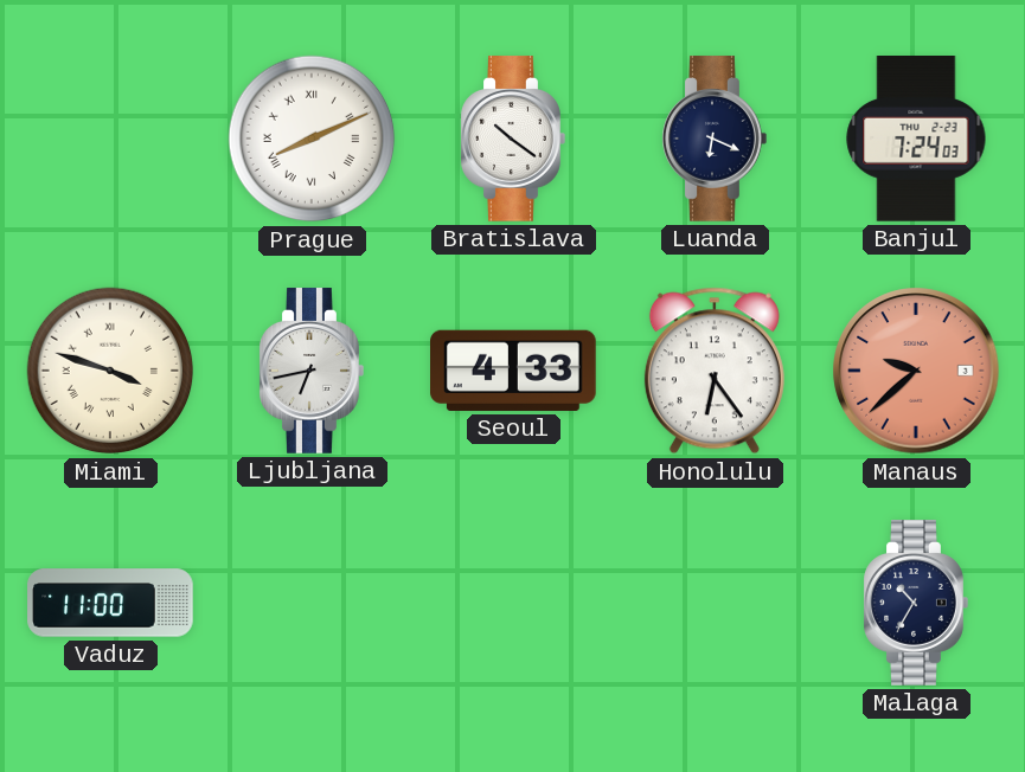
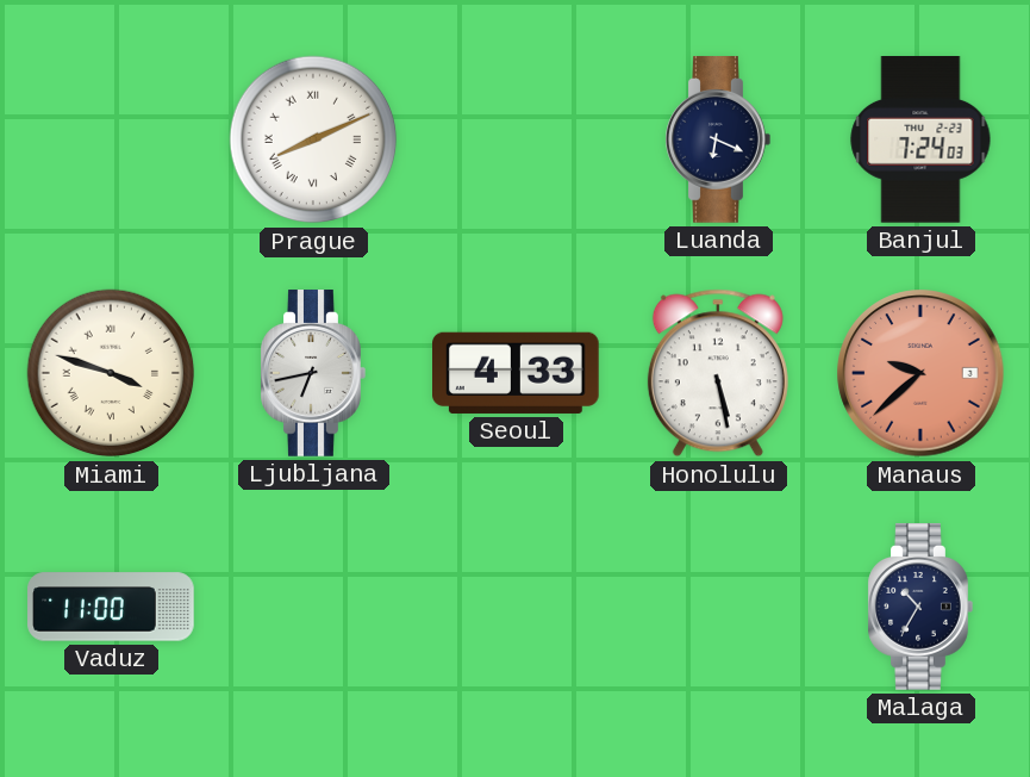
Bratislava: 10:21 -> none (513, 139)
Honolulu: 6:24 -> 5:28 (718, 373)
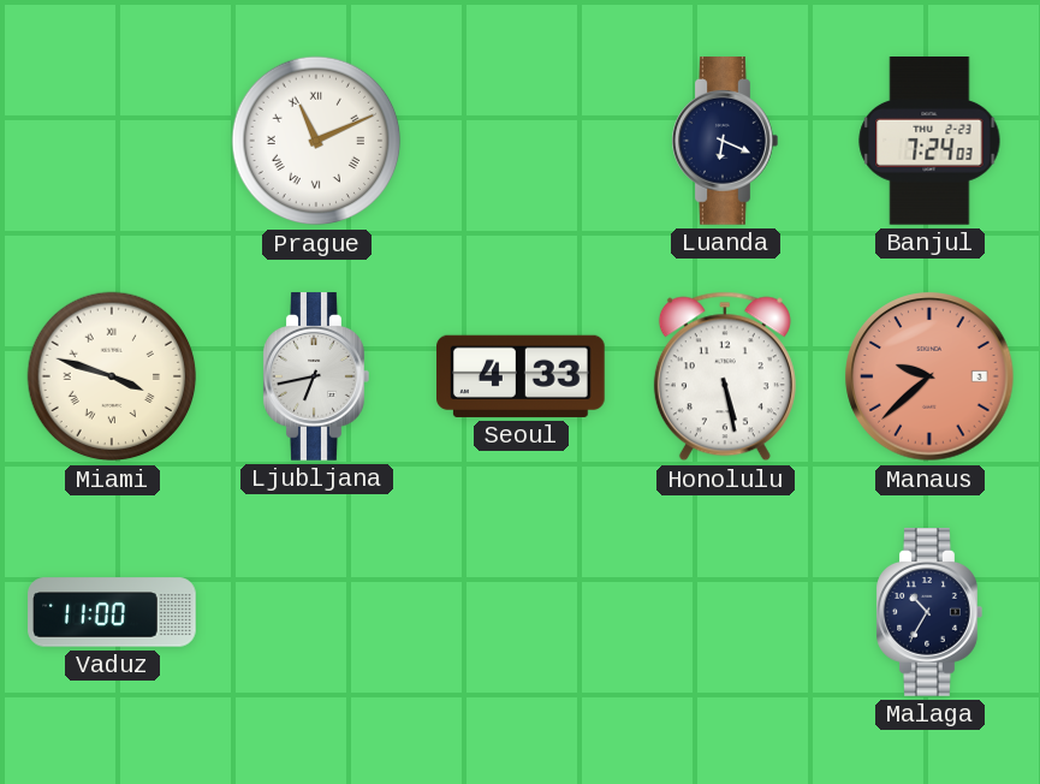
Prague: 8:11 -> 11:11 (316, 141)
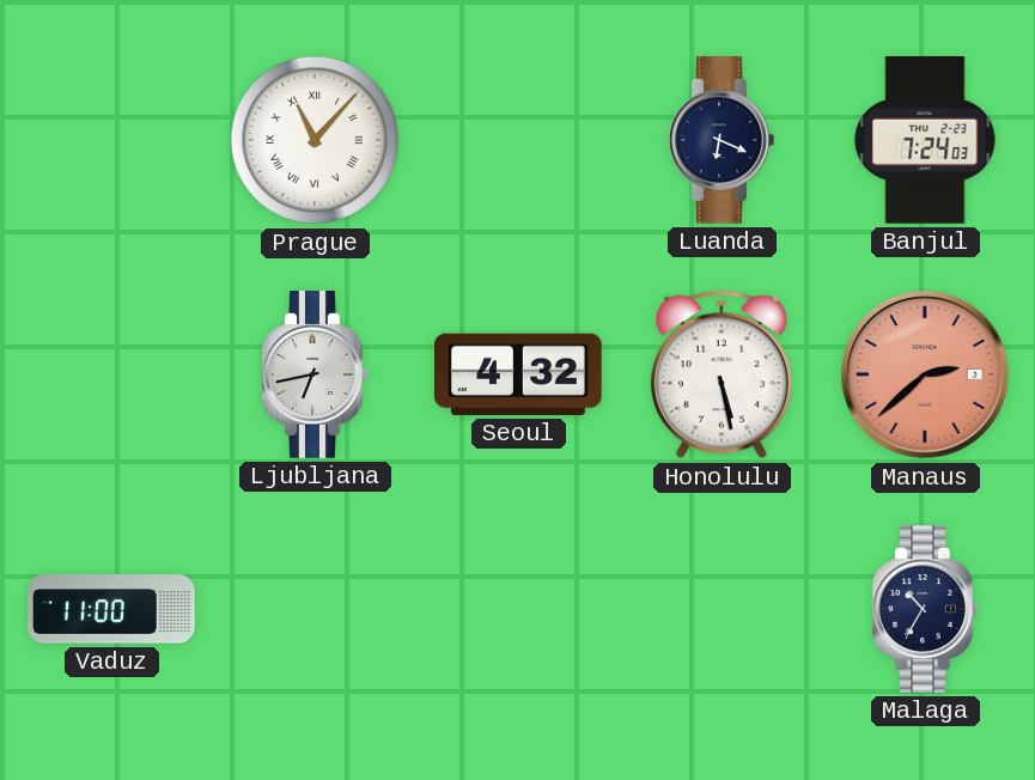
Prague: 11:11 -> 11:07 (315, 140)
Miami: 3:48 -> none (112, 376)
Seoul: 4:33 -> 4:32 (519, 374)
Manaus: 9:38 -> 2:38 (925, 374)
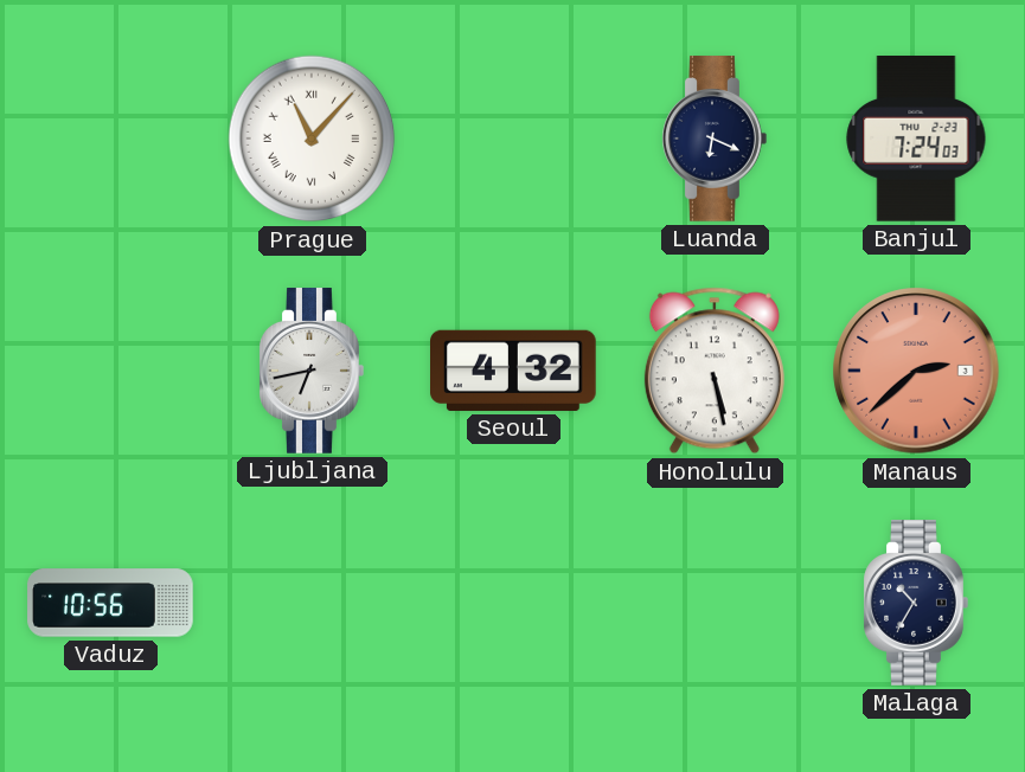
Vaduz: 11:00 -> 10:56 (110, 603)
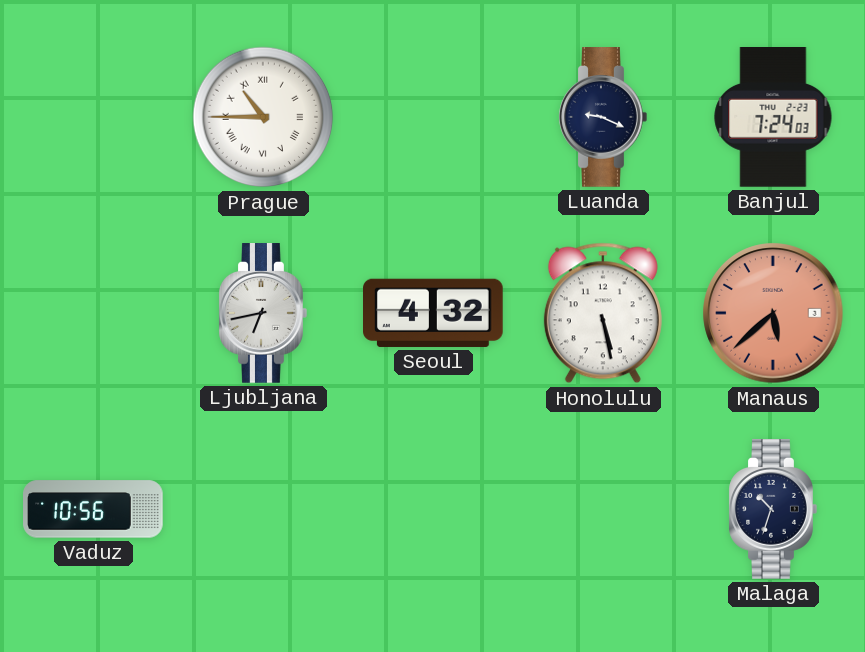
Prague: 11:07 -> 10:45 (263, 117)
Luanda: 6:19 -> 9:19 (603, 117)
Manaus: 2:38 -> 5:38 (773, 313)
Malaga: 10:35 -> 10:33 (773, 509)
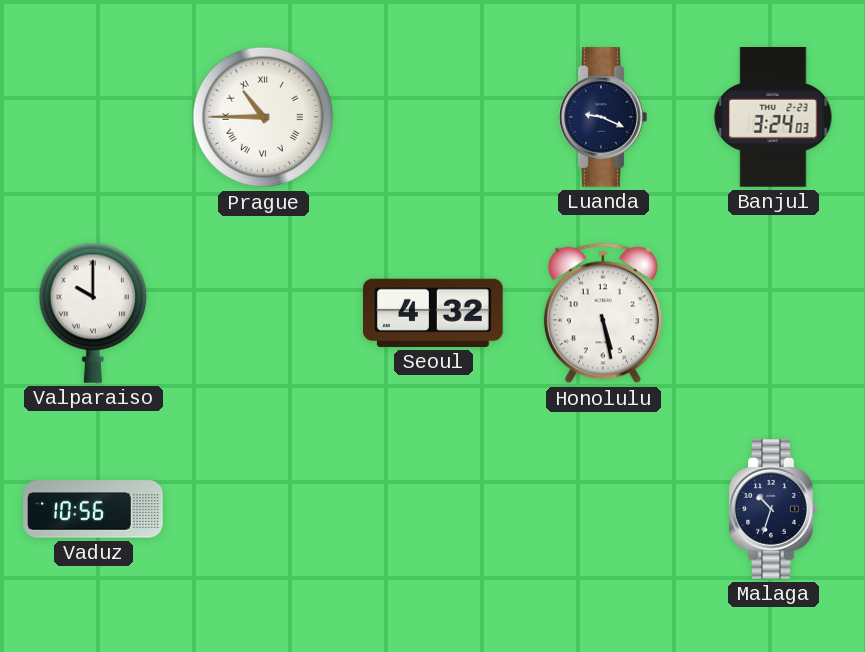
Banjul: 7:24 -> 3:24 (773, 117)
Valparaiso: none -> 10:00 (92, 313)
Ljubljana: 6:43 -> none (263, 313)
Manaus: 5:38 -> none (773, 313)
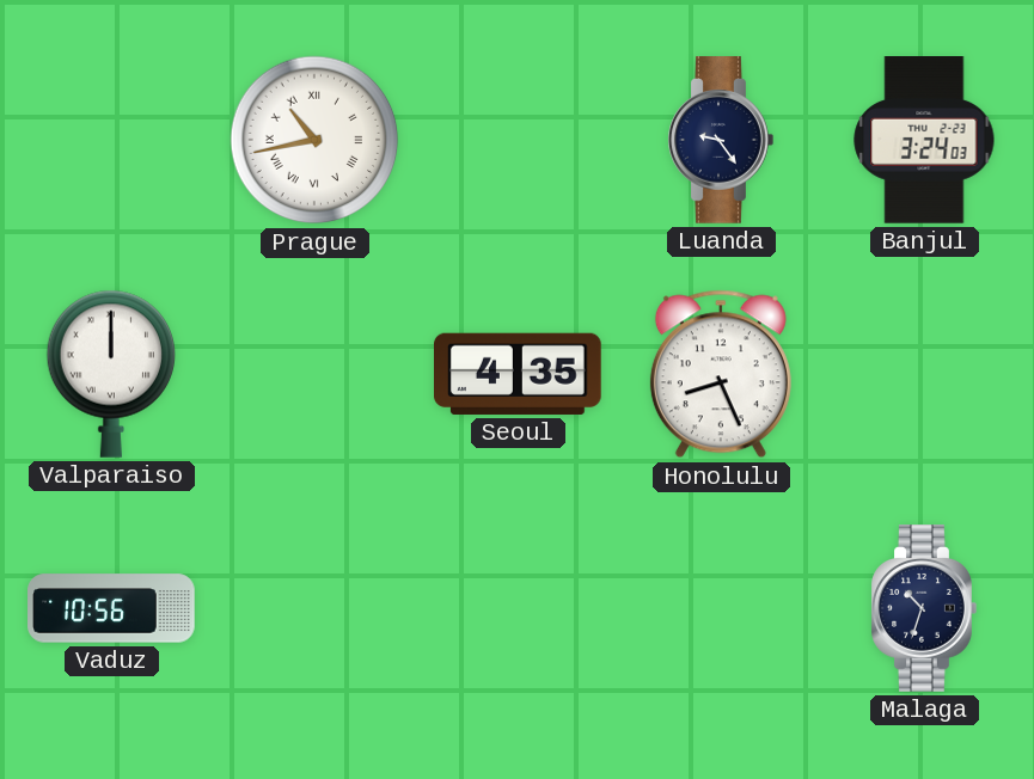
Prague: 10:45 -> 10:43 (314, 140)
Luanda: 9:19 -> 9:24 (721, 140)
Valparaiso: 10:00 -> 12:00 (110, 374)
Seoul: 4:32 -> 4:35 (519, 374)
Honolulu: 5:28 -> 8:26 (721, 374)
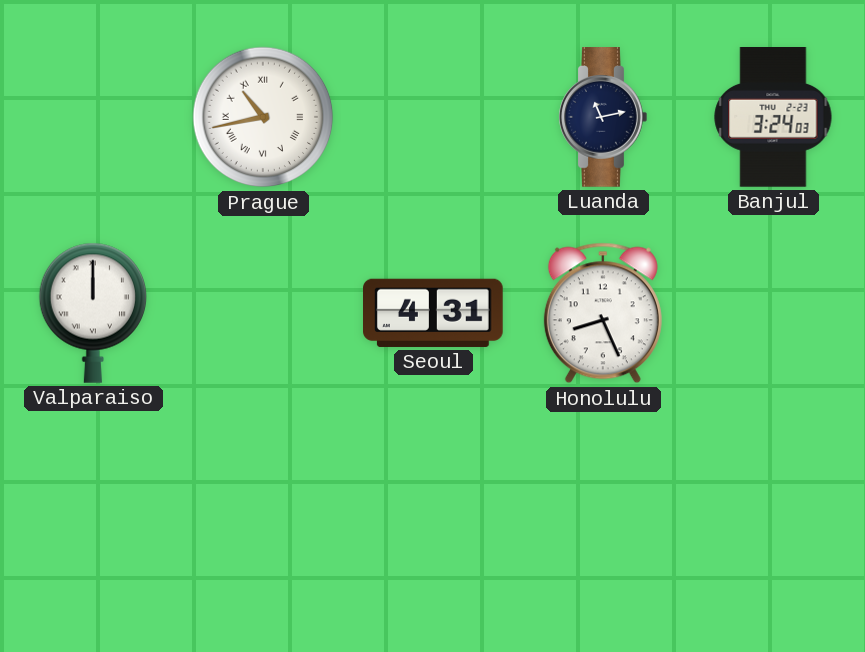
Luanda: 9:24 -> 11:13 (603, 117)
Seoul: 4:35 -> 4:31 (434, 313)
Vaduz: 10:56 -> none (111, 608)
Malaga: 10:33 -> none (924, 608)
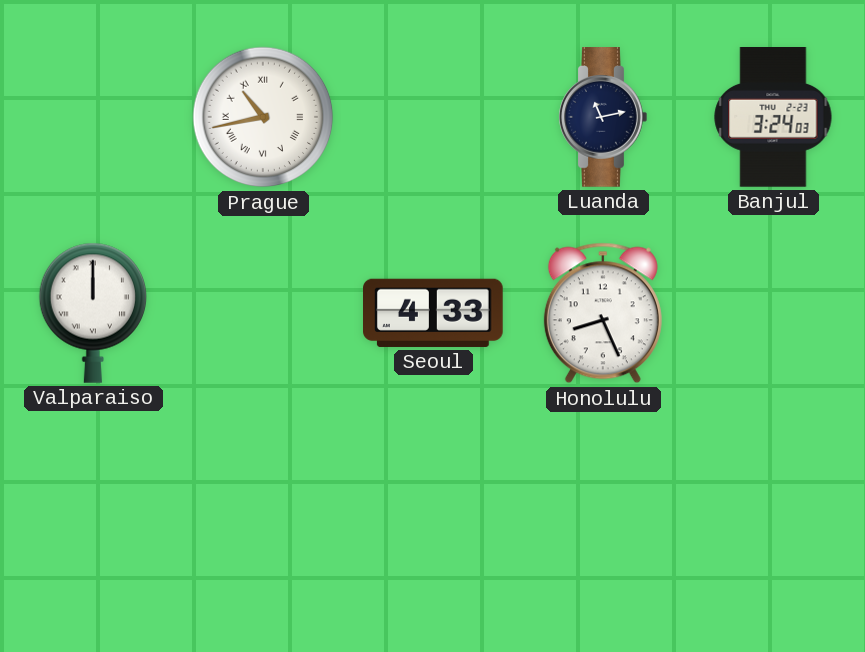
Seoul: 4:31 -> 4:33 (434, 313)
